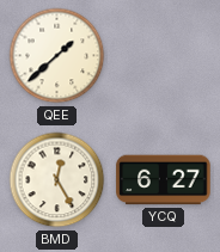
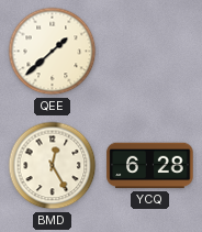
YCQ: 6:27 -> 6:28 (150, 166)
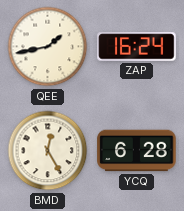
QEE: 1:38 -> 1:43 (48, 47)
ZAP: none -> 16:24 (137, 47)
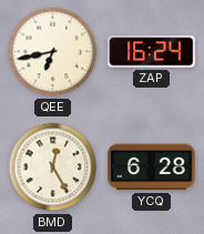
QEE: 1:43 -> 6:43 (53, 52)
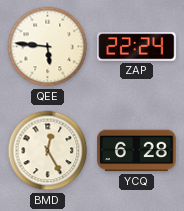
QEE: 6:43 -> 5:46 (48, 47)
ZAP: 16:24 -> 22:24 (137, 47)
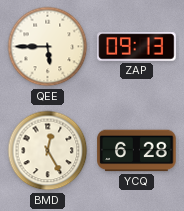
QEE: 5:46 -> 5:45 (48, 47)
ZAP: 22:24 -> 09:13 (137, 47)
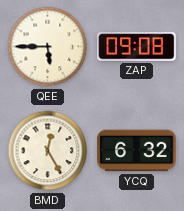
ZAP: 09:13 -> 09:08 (137, 47)
YCQ: 6:28 -> 6:32 (137, 151)
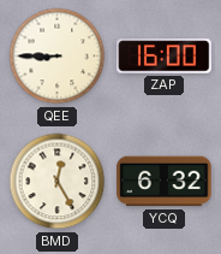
QEE: 5:45 -> 8:45 (58, 57)
ZAP: 09:08 -> 16:00 (165, 57)
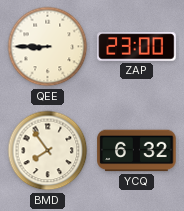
ZAP: 16:00 -> 23:00 (137, 47)
BMD: 12:25 -> 7:54 (48, 151)
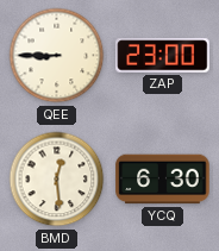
BMD: 7:54 -> 12:29 (57, 180)
YCQ: 6:32 -> 6:30 (163, 180)
